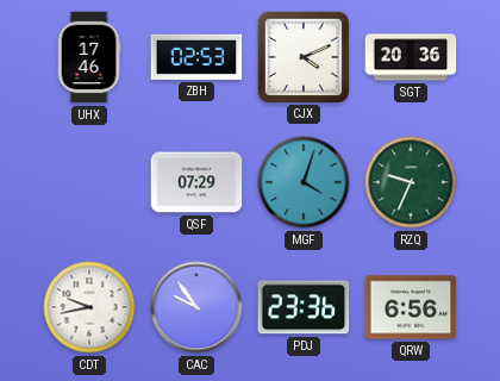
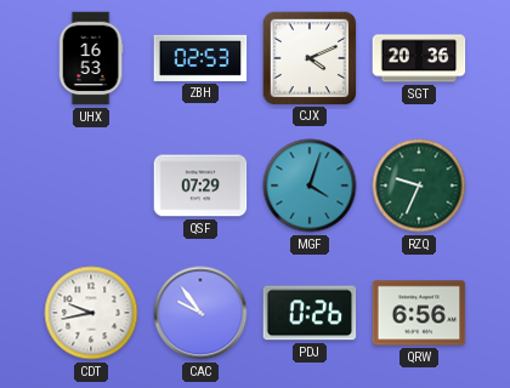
UHX: 17:46 -> 16:53 (91, 58)
PDJ: 23:36 -> 0:26 (310, 313)
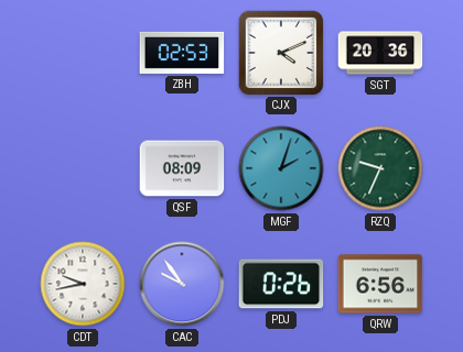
UHX: 16:53 -> none (91, 58)
QSF: 07:29 -> 08:09 (182, 168)
MGF: 4:03 -> 2:03 (281, 168)
